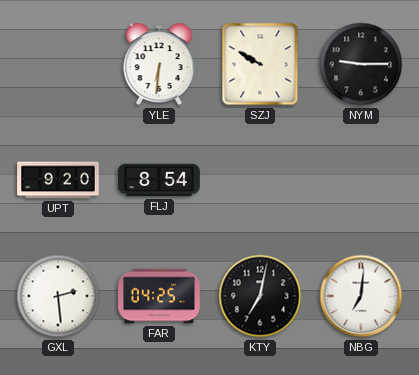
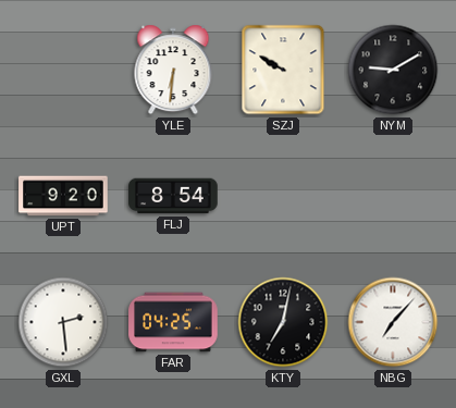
NYM: 9:15 -> 9:10 (393, 70)
NBG: 7:01 -> 7:07 (393, 322)
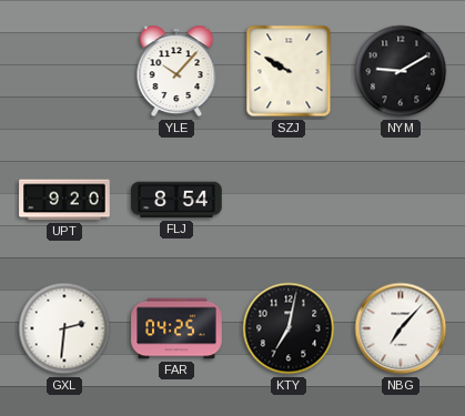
YLE: 6:31 -> 10:07 (176, 71)
GXL: 2:29 -> 2:31 (64, 328)
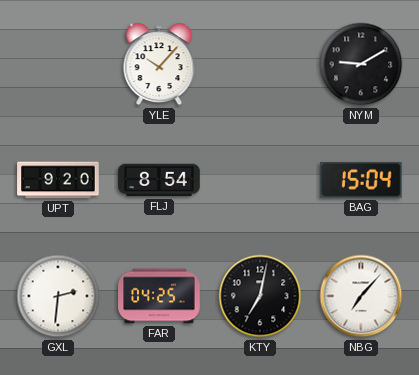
SZJ: 9:50 -> none (289, 71)
BAG: none -> 15:04 (362, 180)
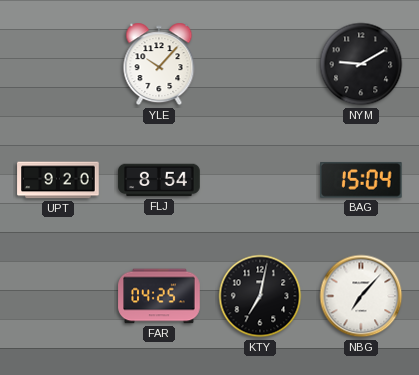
GXL: 2:31 -> none (58, 296)
